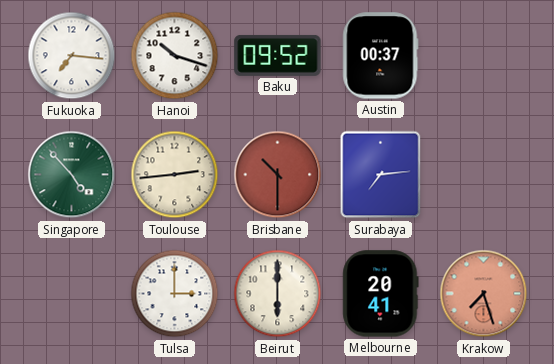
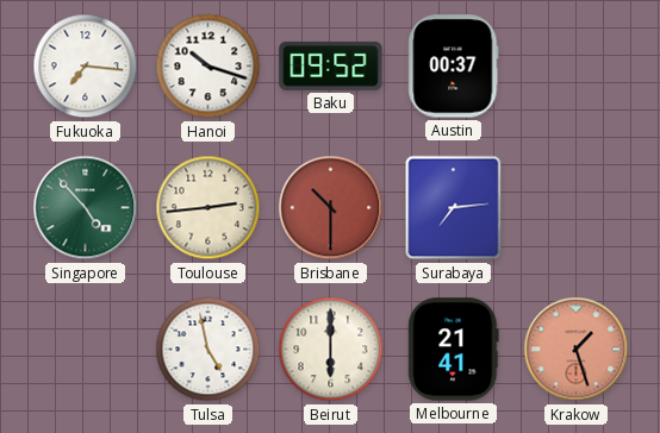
Tulsa: 3:00 -> 4:58 (208, 350)
Melbourne: 20:41 -> 21:41 (454, 350)
Krakow: 7:27 -> 1:27 (577, 350)
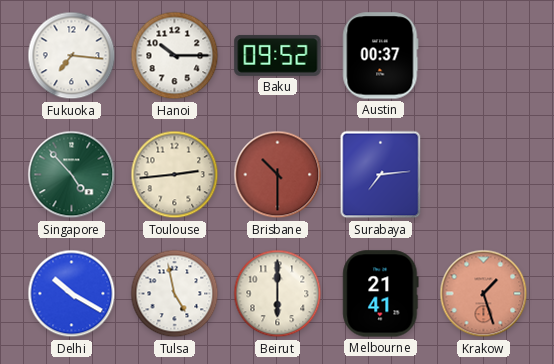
Hanoi: 10:18 -> 10:15 (175, 56)
Delhi: none -> 10:20 (72, 294)
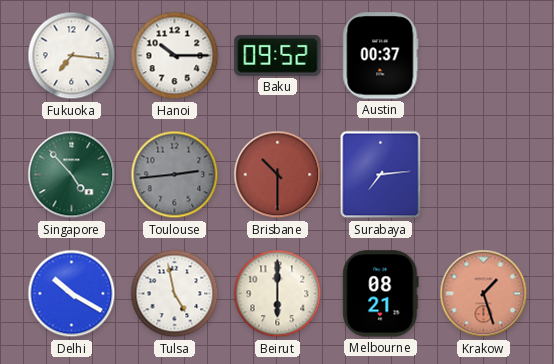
Toulouse dial: cream -> grey (175, 175)
Melbourne: 21:41 -> 08:21 (381, 294)
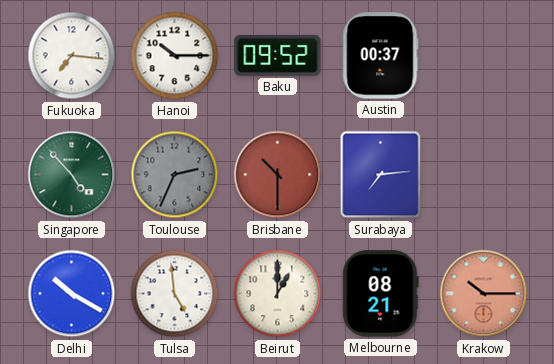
Toulouse: 2:44 -> 2:34 (175, 175)
Tulsa: 4:58 -> 4:59 (175, 294)
Beirut: 6:00 -> 1:00 (278, 294)
Krakow: 1:27 -> 10:15 (484, 294)
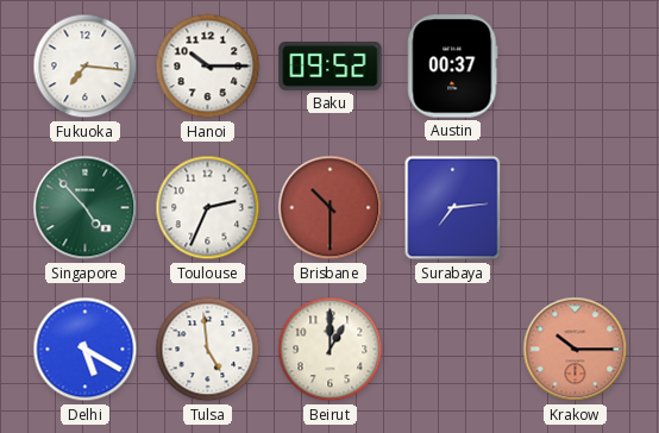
Toulouse dial: grey -> white (208, 208)
Delhi: 10:20 -> 5:20 (86, 350)
Melbourne: 08:21 -> none (381, 294)
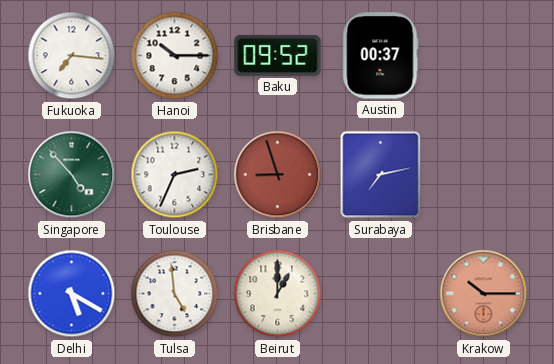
Brisbane: 10:30 -> 8:57 (278, 175)
Surabaya: 7:14 -> 7:13 (381, 175)
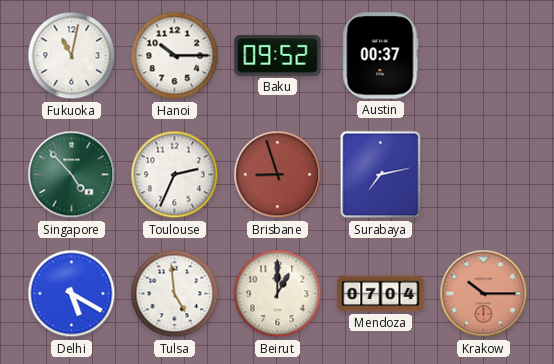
Fukuoka: 7:16 -> 11:02 (72, 56)
Mendoza: none -> 07:04 (381, 294)
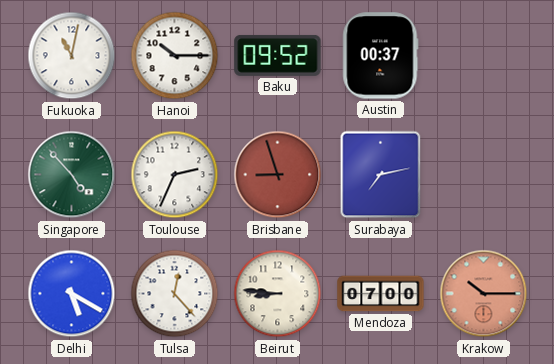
Tulsa: 4:59 -> 12:23 (175, 294)
Beirut: 1:00 -> 8:46 (278, 294)
Mendoza: 07:04 -> 07:00 (381, 294)
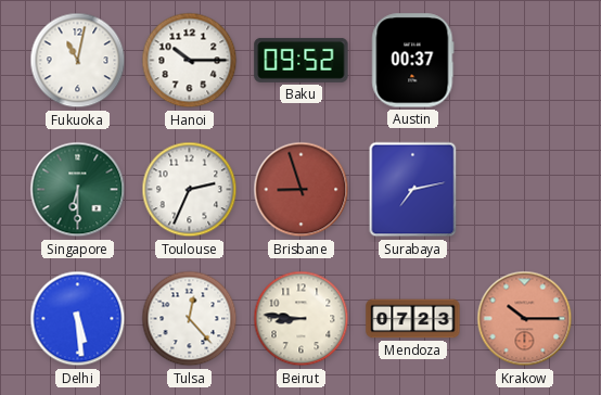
Singapore: 4:53 -> 6:30 (78, 190)
Delhi: 5:20 -> 5:29 (78, 319)
Mendoza: 07:00 -> 07:23 (413, 319)
